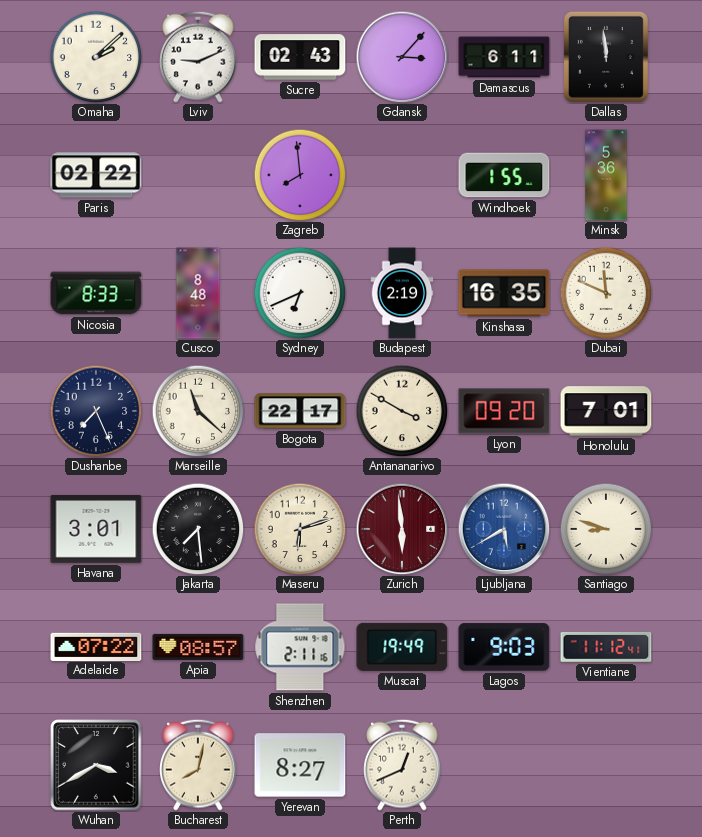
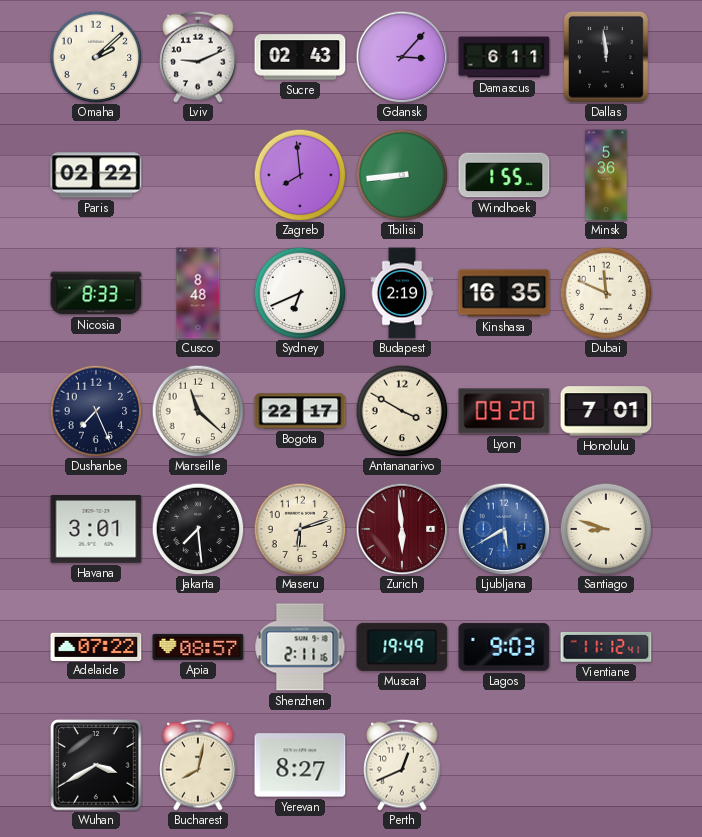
Tbilisi: none -> 8:44 (402, 175)
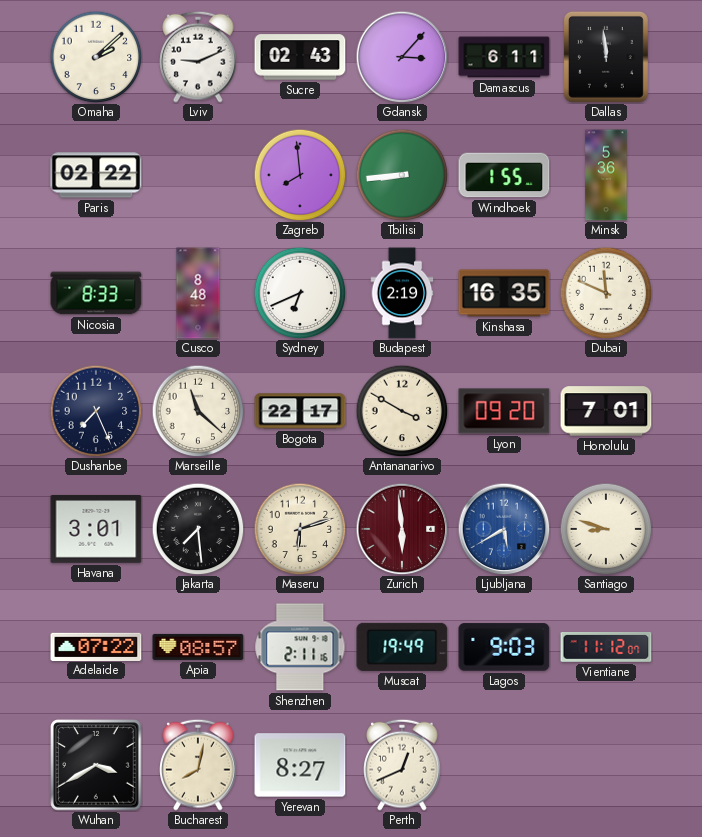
Vientiane: 11:12:41 -> 11:12:07 (606, 648)
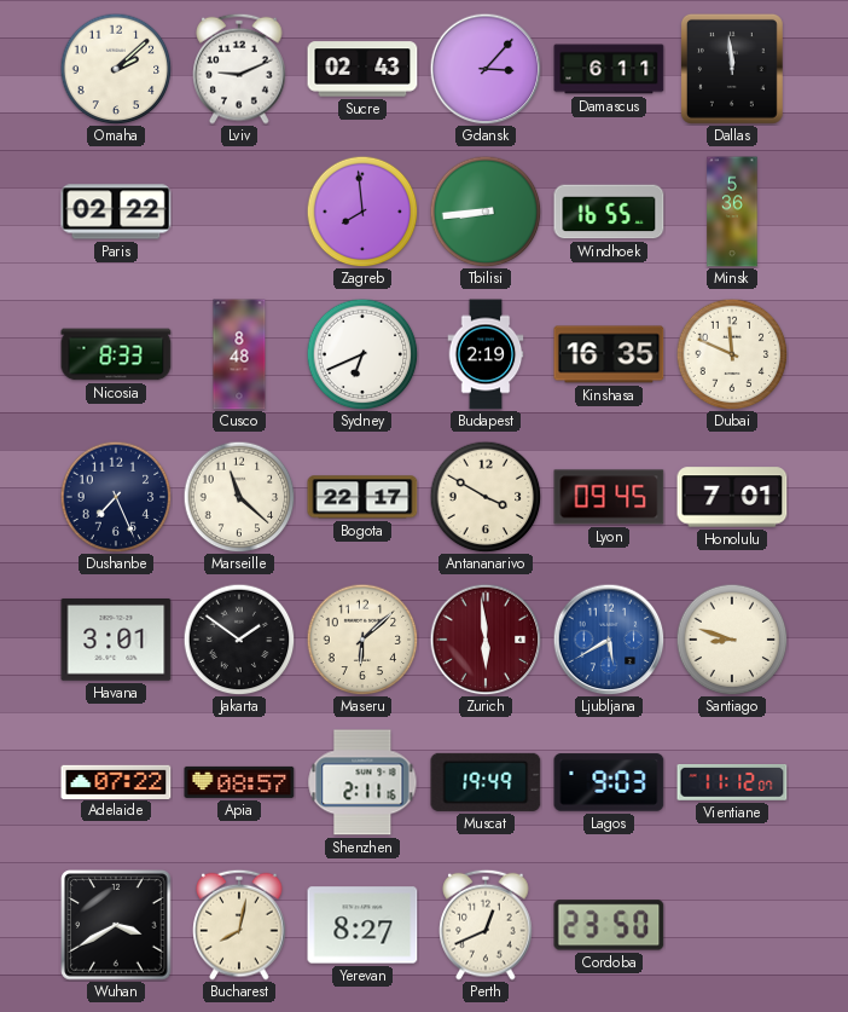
Windhoek: 1:55 -> 16:55 (609, 212)
Lyon: 09:20 -> 09:45 (609, 497)
Jakarta: 7:29 -> 1:51 (239, 640)
Maseru: 6:12 -> 6:08 (362, 640)
Cordoba: none -> 23:50 (609, 925)
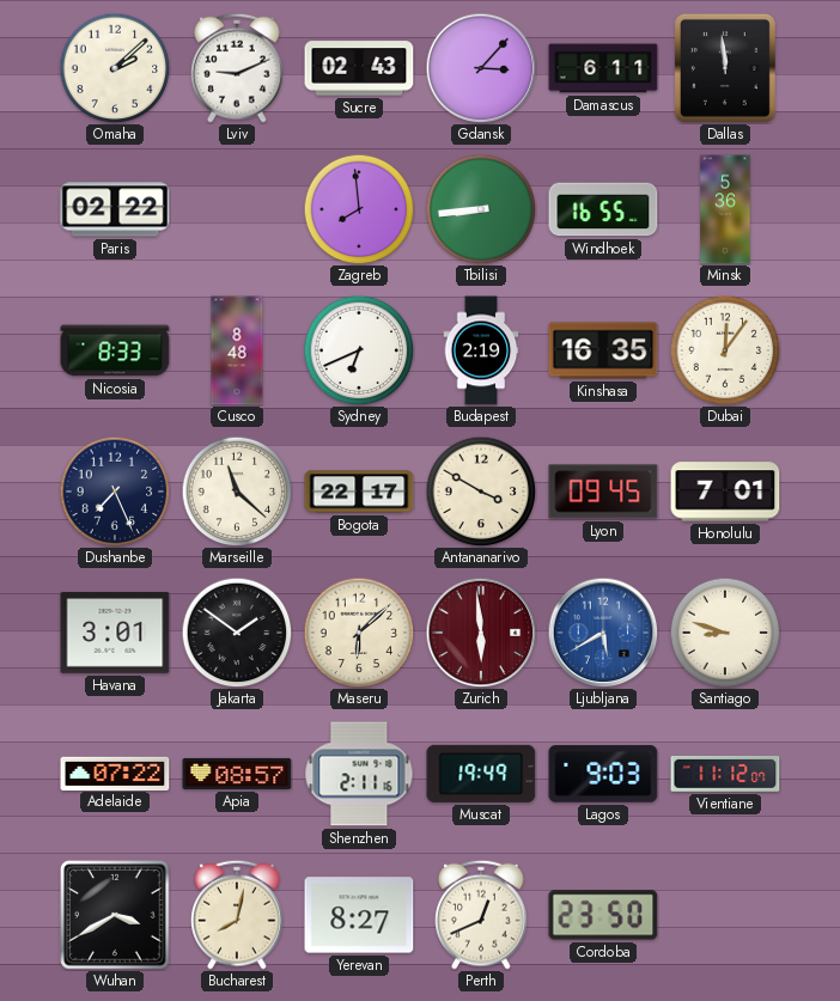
Dubai: 11:49 -> 12:06 (725, 350)
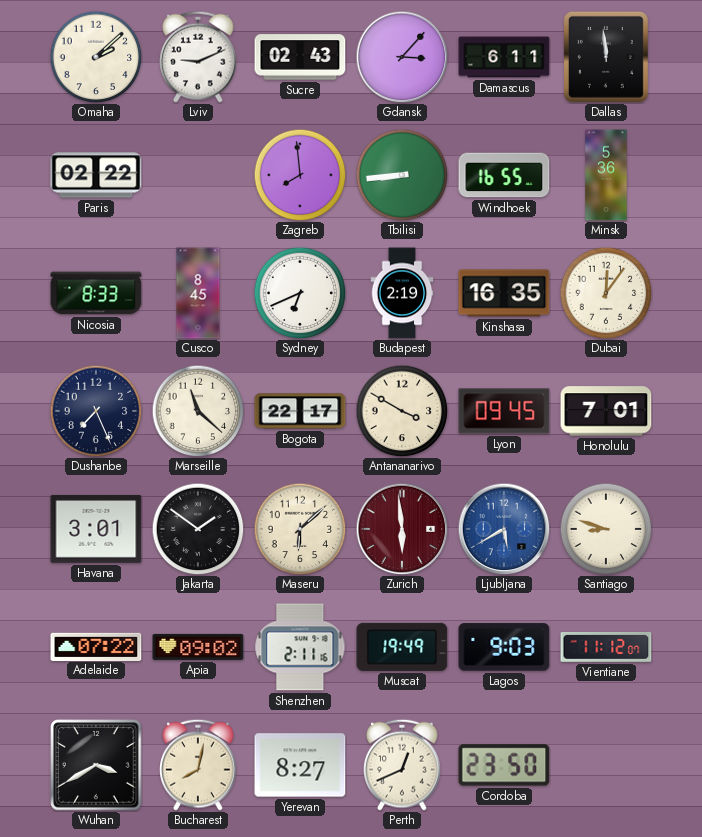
Cusco: 8:48 -> 8:45 (198, 293)
Apia: 08:57 -> 09:02 (198, 647)
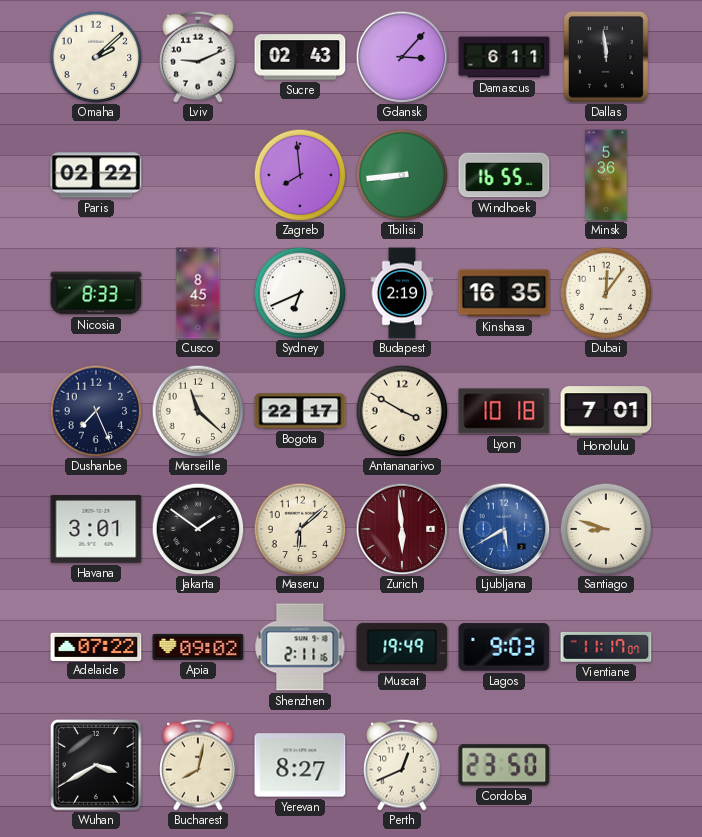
Lyon: 09:45 -> 10:18 (504, 411)
Vientiane: 11:12 -> 11:17 (606, 648)
